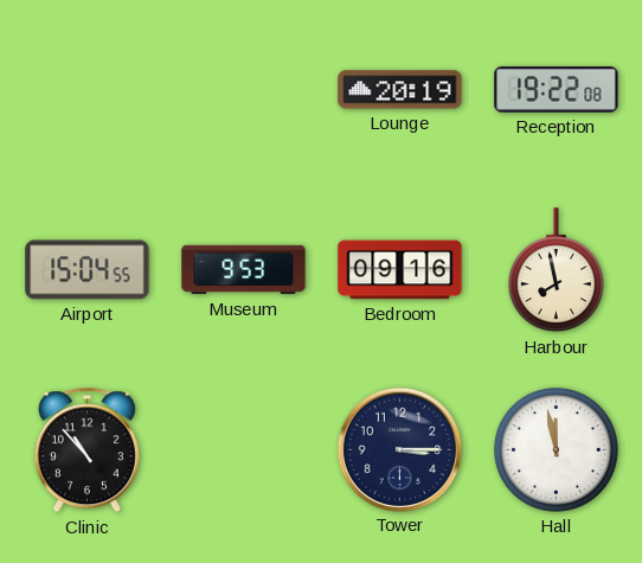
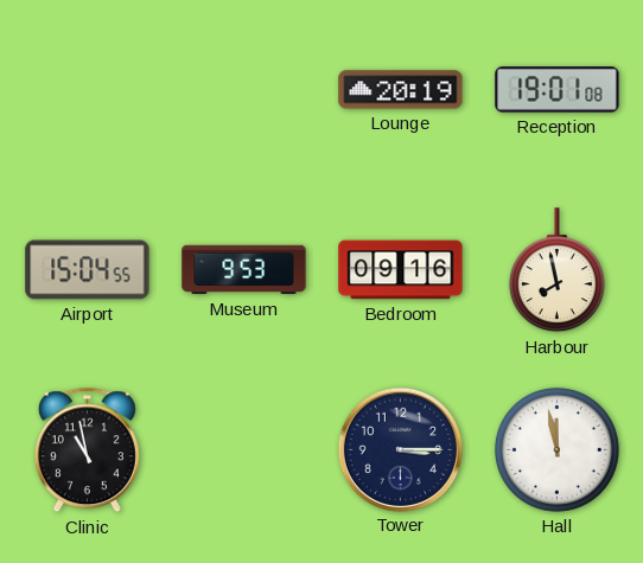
Reception: 19:22 -> 19:01 (558, 90)
Clinic: 10:53 -> 10:58 (87, 450)
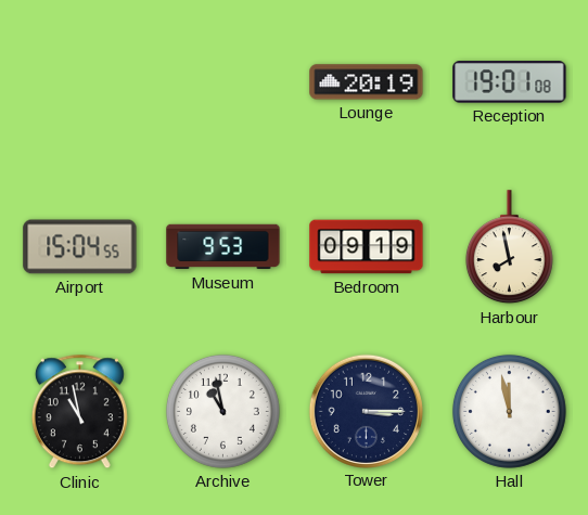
Bedroom: 09:16 -> 09:19 (367, 247)
Archive: none -> 10:58 (222, 411)
